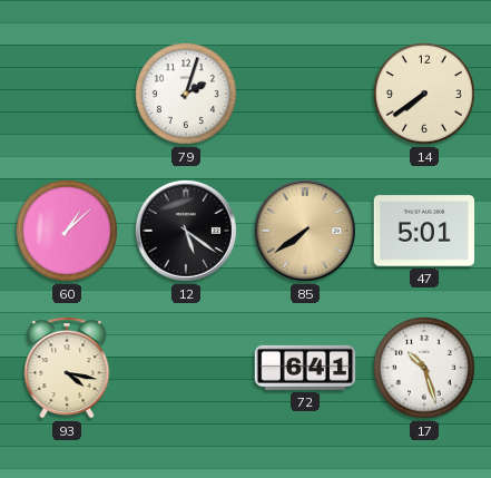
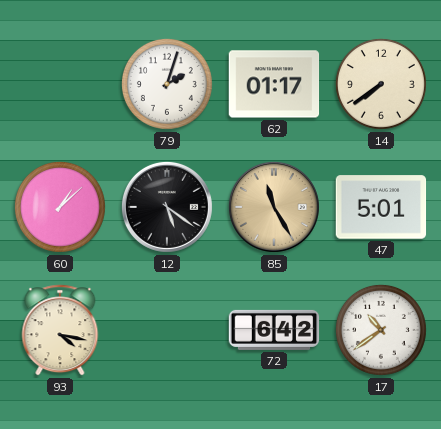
62: none -> 01:17 (274, 84)
85: 7:39 -> 11:25 (274, 207)
72: 6:41 -> 6:42 (274, 330)
17: 10:27 -> 10:39 (381, 330)
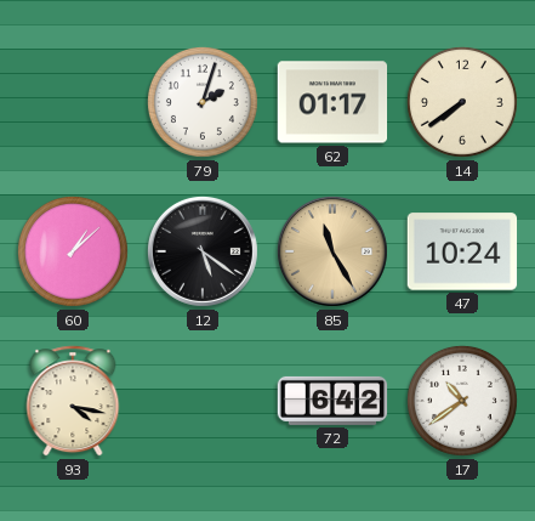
47: 5:01 -> 10:24 (462, 251)
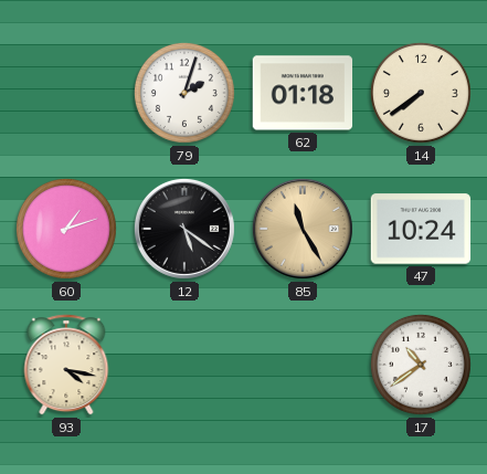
62: 01:17 -> 01:18 (303, 93)
60: 1:08 -> 1:12 (66, 229)
72: 6:42 -> none (332, 401)
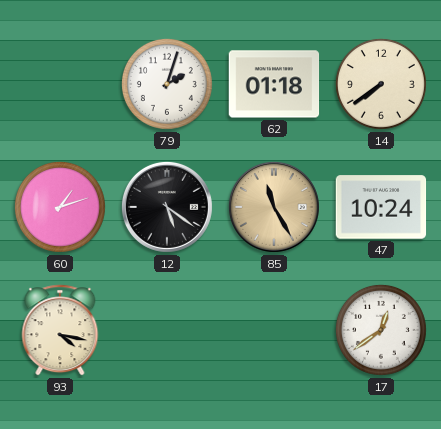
17: 10:39 -> 12:39 (381, 330)
